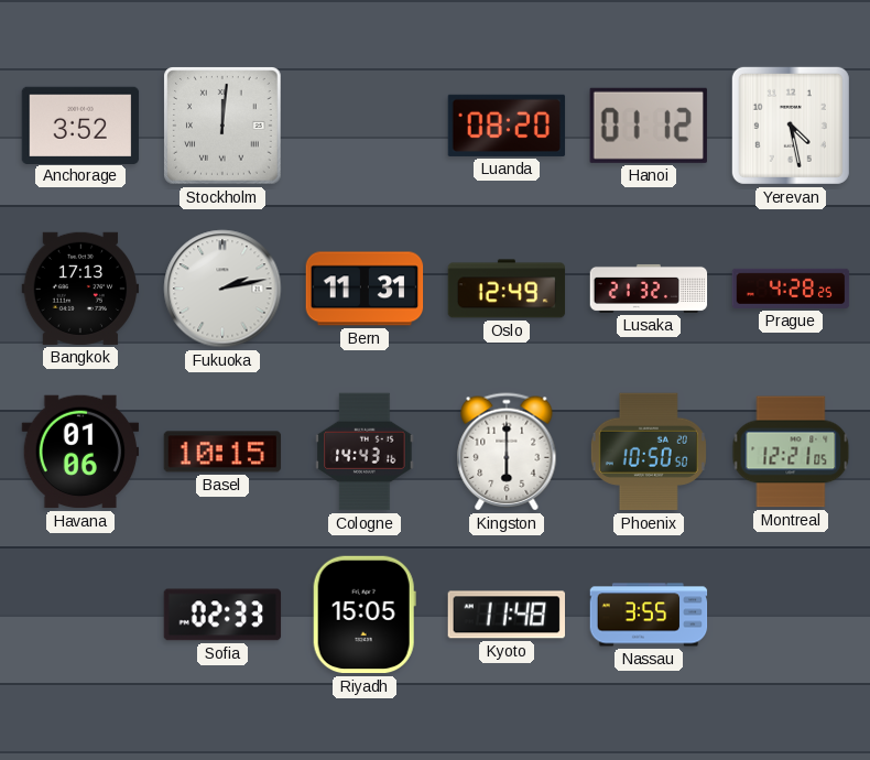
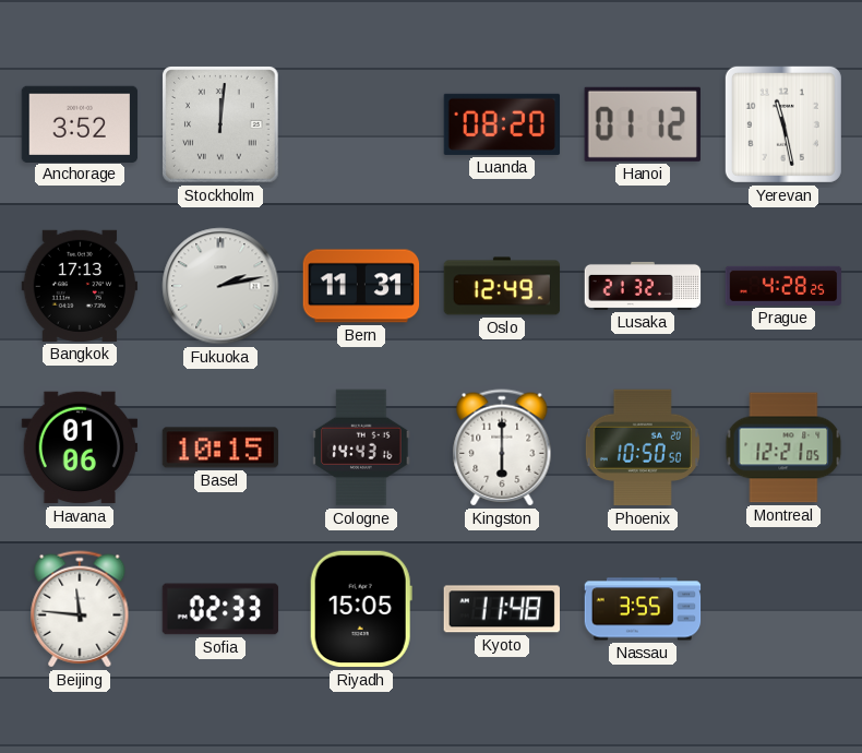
Yerevan: 4:28 -> 11:28 (783, 124)
Beijing: none -> 11:46 (80, 609)
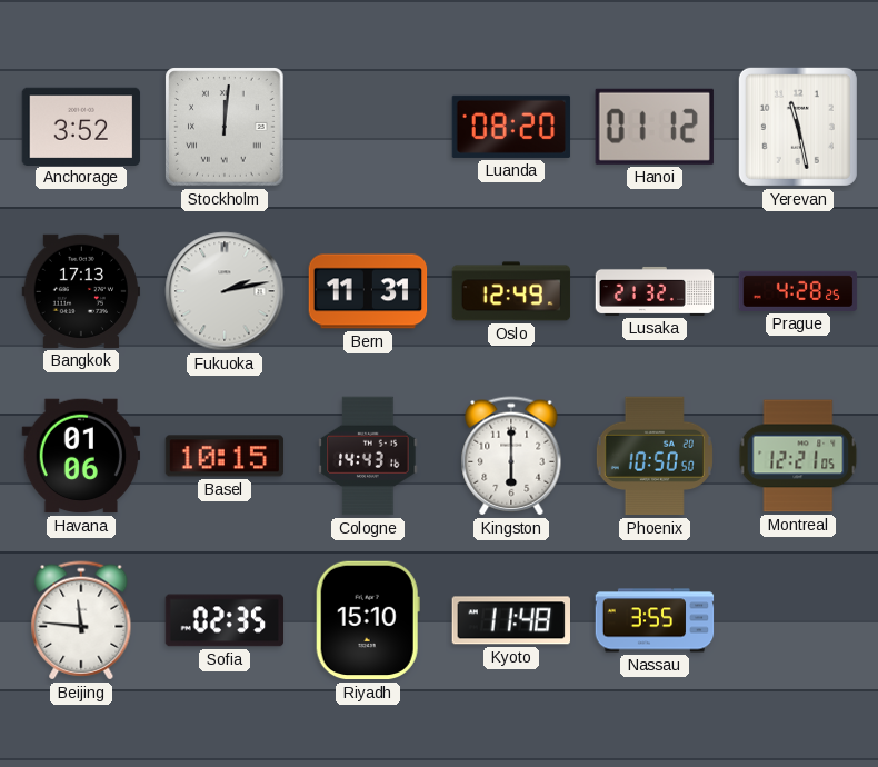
Sofia: 02:33 -> 02:35 (225, 620)
Riyadh: 15:05 -> 15:10 (368, 620)
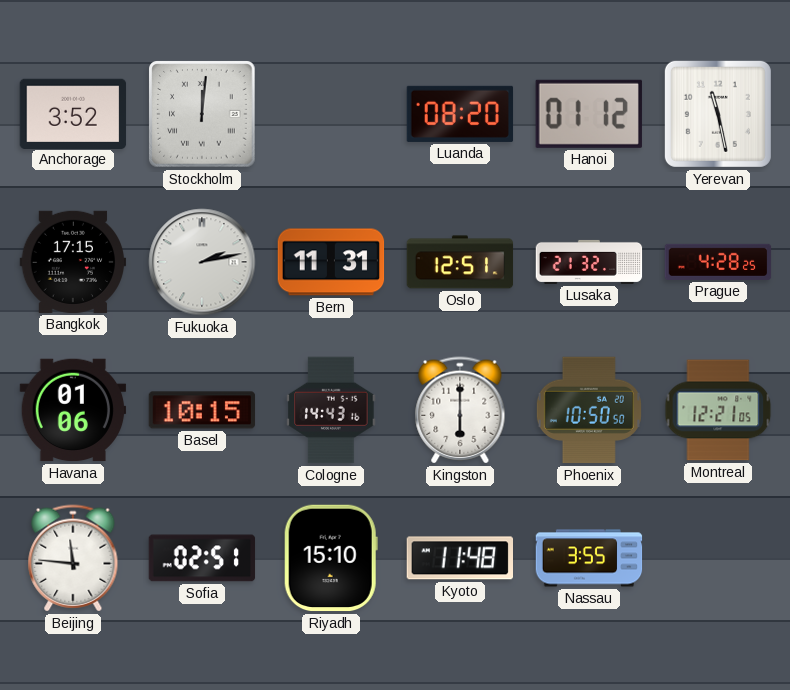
Bangkok: 17:13 -> 17:15 (73, 262)
Oslo: 12:49 -> 12:51 (460, 262)
Sofia: 02:35 -> 02:51 (202, 558)
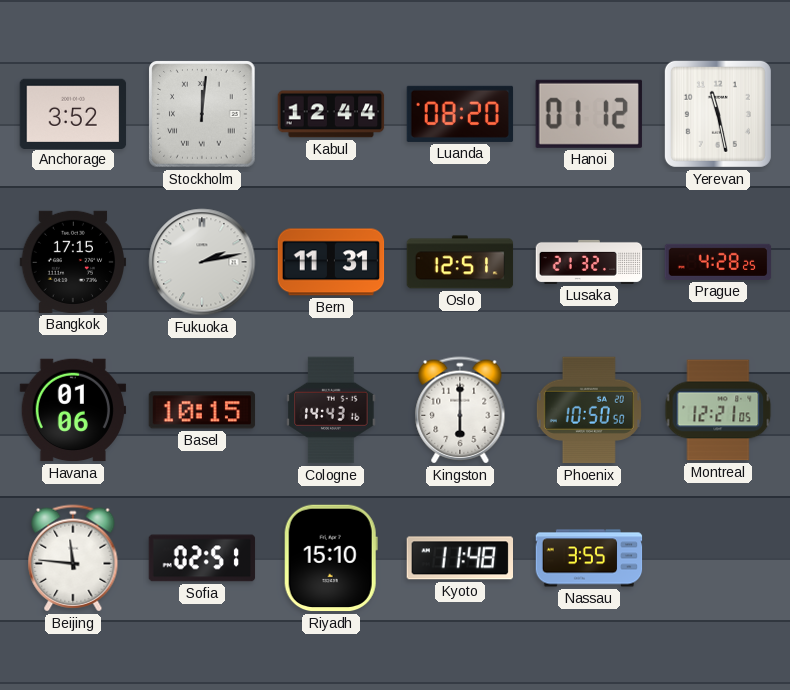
Kabul: none -> 12:44 (331, 114)
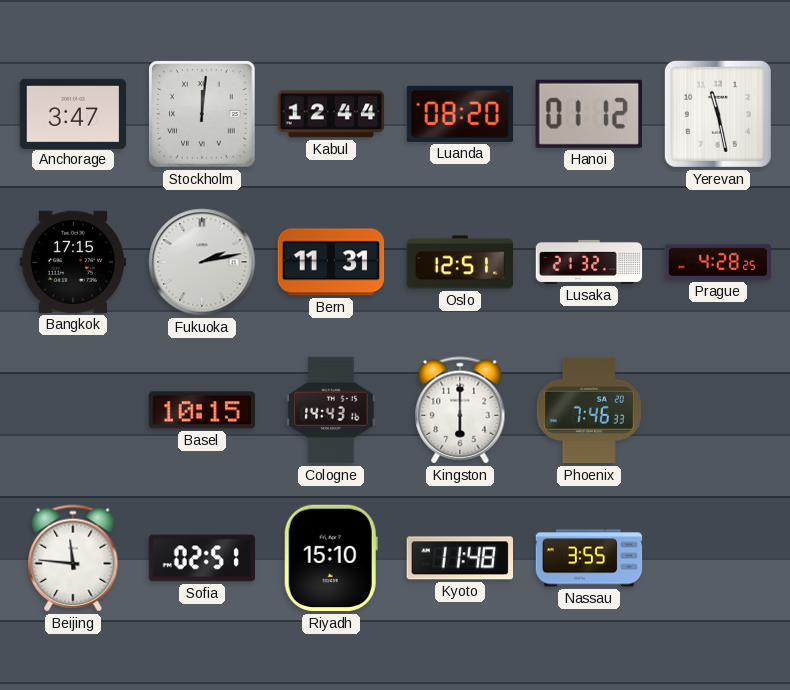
Anchorage: 3:52 -> 3:47 (73, 113)
Havana: 01:06 -> none (73, 410)
Phoenix: 10:50 -> 7:46 (589, 410)
Montreal: 12:21 -> none (718, 410)
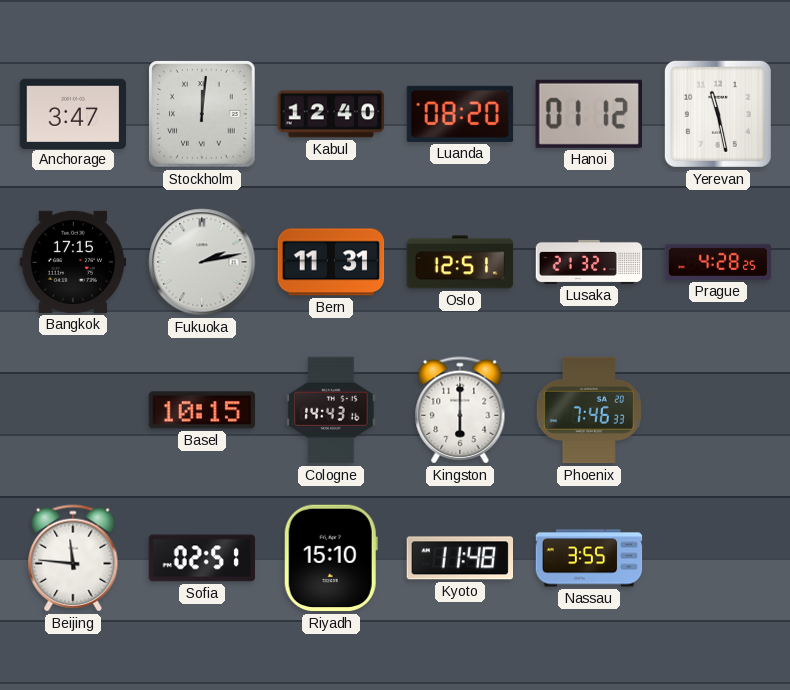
Kabul: 12:44 -> 12:40 (331, 114)
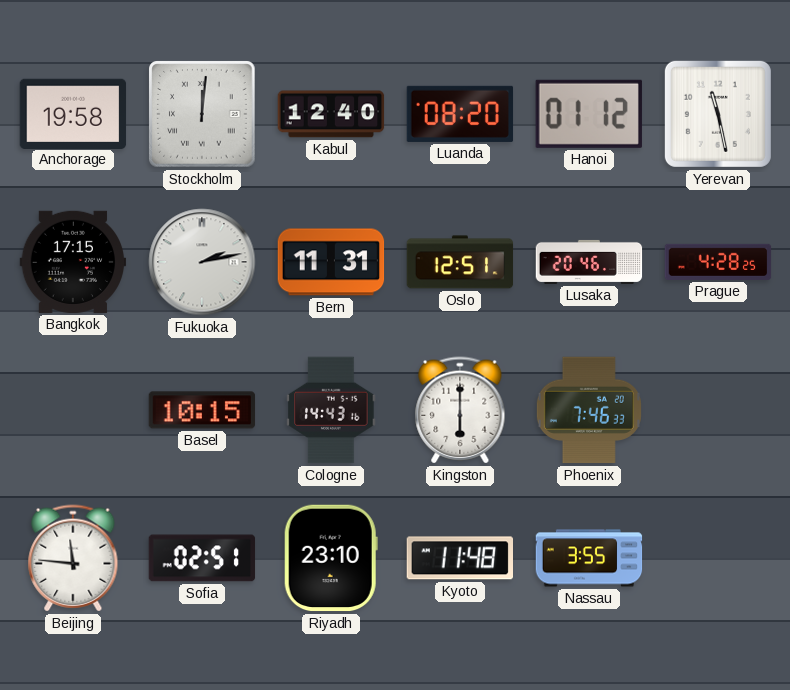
Anchorage: 3:47 -> 19:58 (73, 113)
Lusaka: 21:32 -> 20:46 (589, 262)
Riyadh: 15:10 -> 23:10 (331, 558)
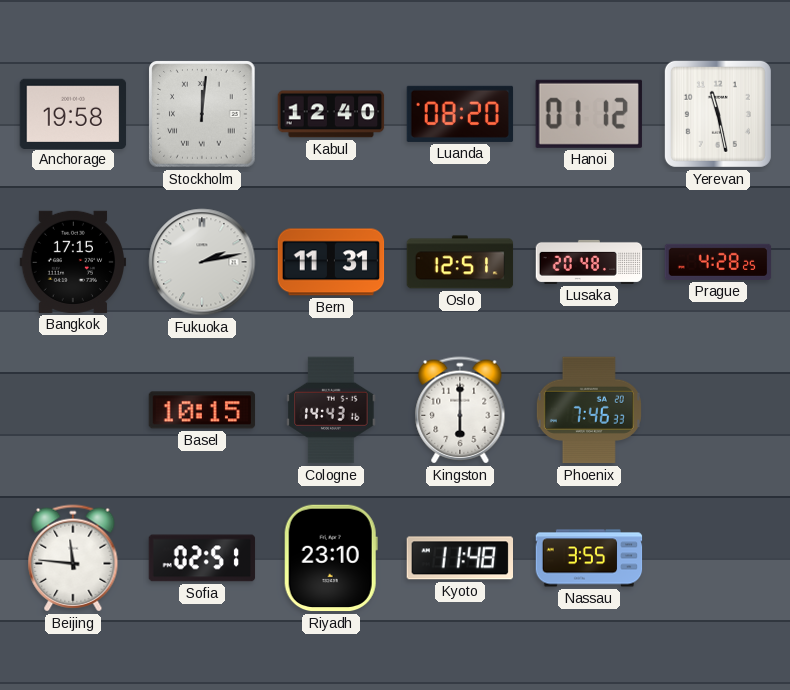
Lusaka: 20:46 -> 20:48 (589, 262)
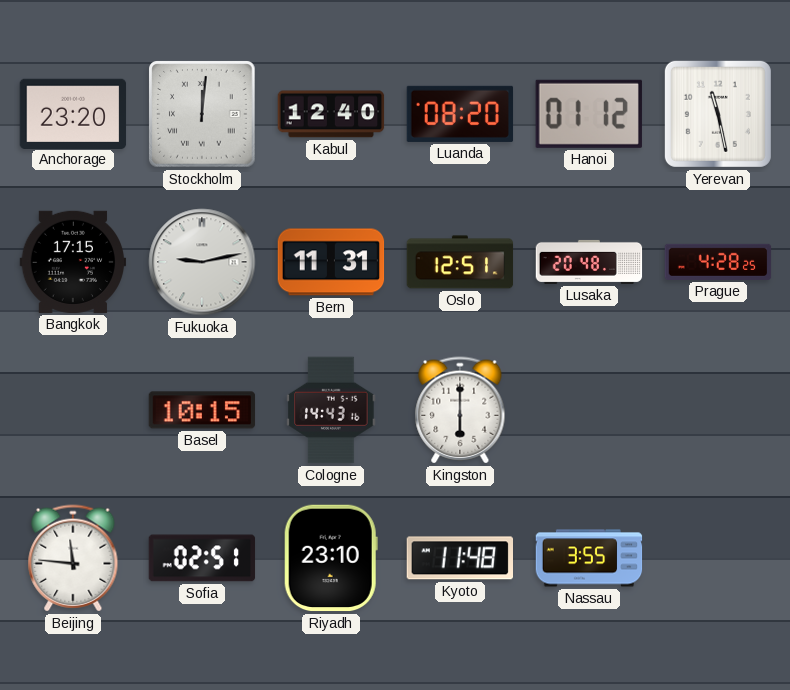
Anchorage: 19:58 -> 23:20 (73, 113)
Fukuoka: 2:13 -> 9:13 (202, 262)
Phoenix: 7:46 -> none (589, 410)
